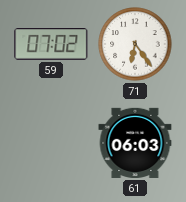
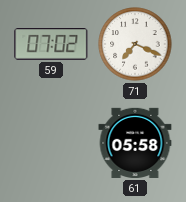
71: 6:24 -> 7:19 (135, 44)
61: 06:03 -> 05:58 (135, 143)
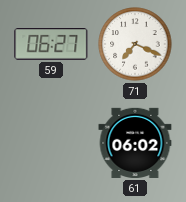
59: 07:02 -> 06:27 (51, 44)
61: 05:58 -> 06:02 (135, 143)
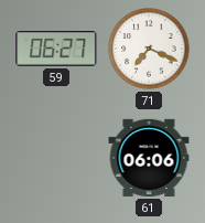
61: 06:02 -> 06:06 (149, 158)
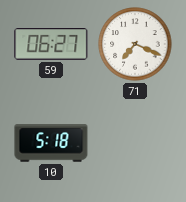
10: none -> 5:18 (51, 143)
61: 06:06 -> none (149, 158)
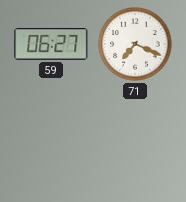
10: 5:18 -> none (51, 143)
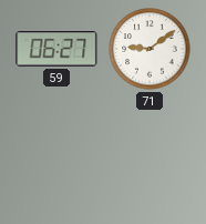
71: 7:19 -> 9:09 (150, 49)
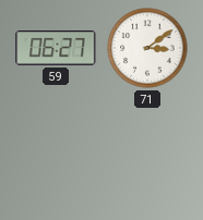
71: 9:09 -> 3:09 (147, 48)
